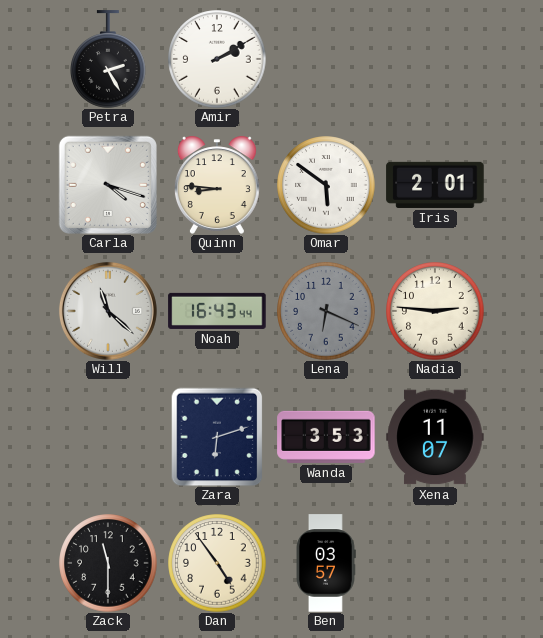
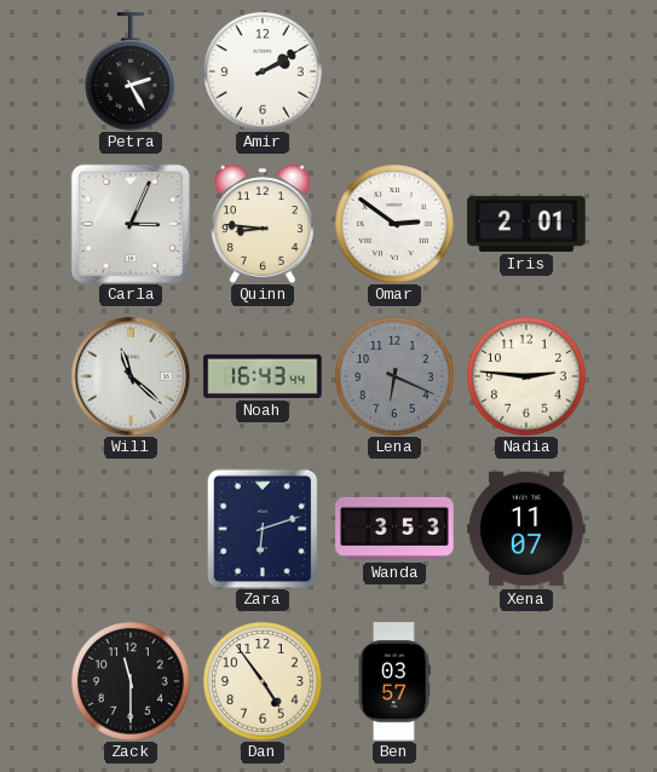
Carla: 4:18 -> 3:04 (131, 224)
Omar: 5:51 -> 2:51 (394, 224)
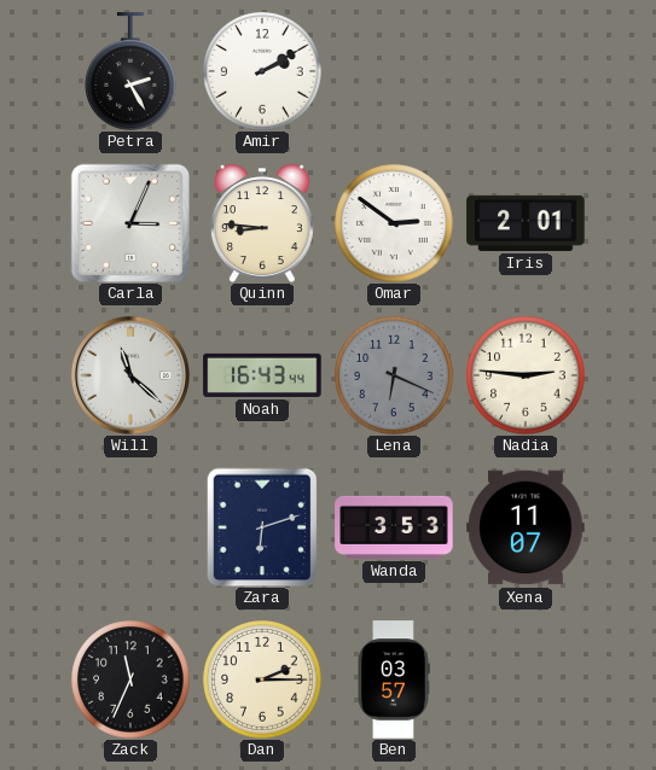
Zack: 11:30 -> 11:34 (130, 679)
Dan: 4:54 -> 2:15 (262, 679)
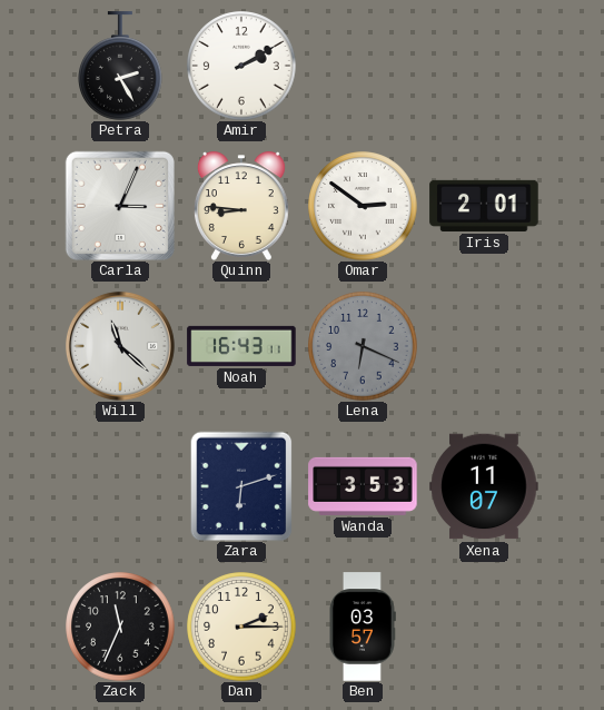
Noah: 16:43:44 -> 16:43:11 (241, 346)
Nadia: 2:46 -> none (526, 375)
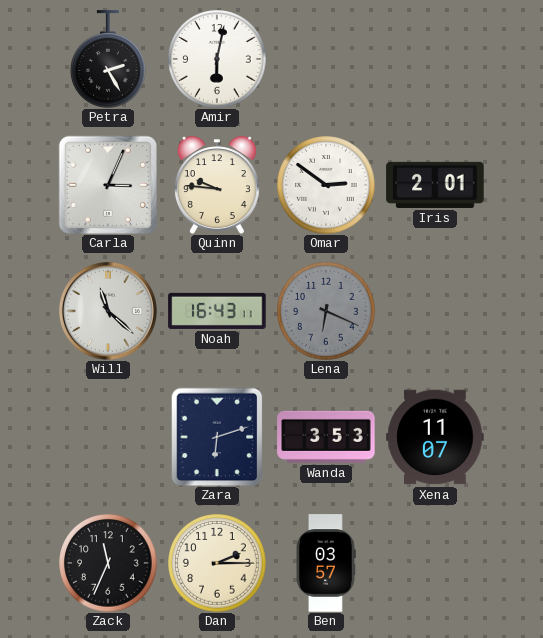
Amir: 2:10 -> 6:02 (217, 59)
Quinn: 8:46 -> 9:46 (217, 185)
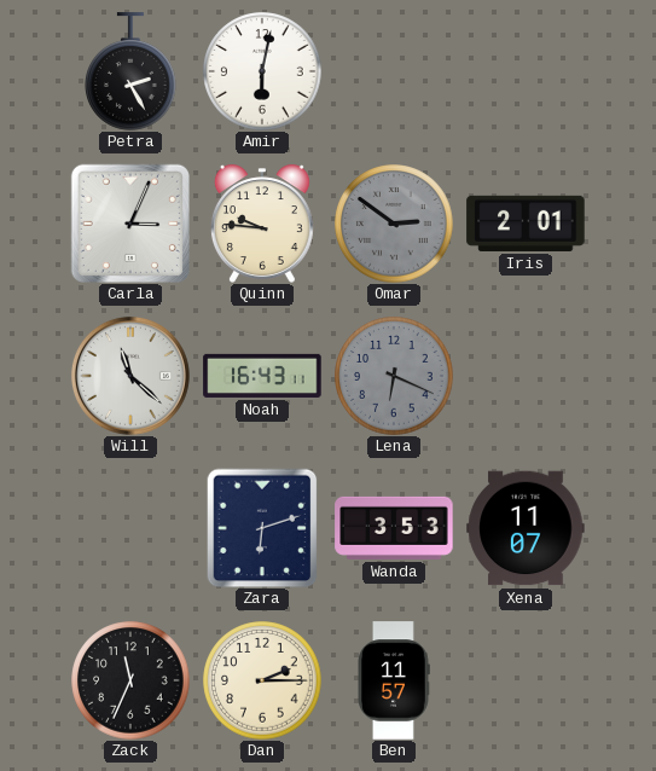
Omar dial: white -> grey (394, 224)
Ben: 03:57 -> 11:57 (394, 680)
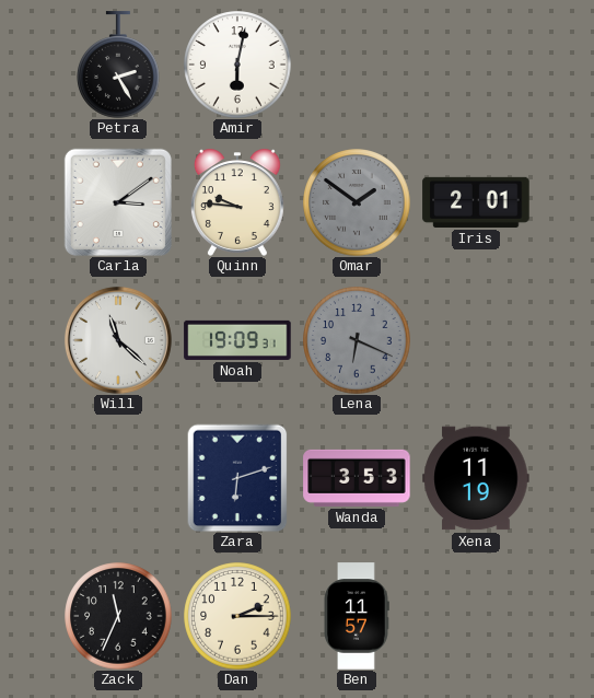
Carla: 3:04 -> 3:09 (118, 202)
Omar: 2:51 -> 1:51 (357, 202)
Noah: 16:43 -> 19:09 (237, 340)
Xena: 11:07 -> 11:19 (476, 478)
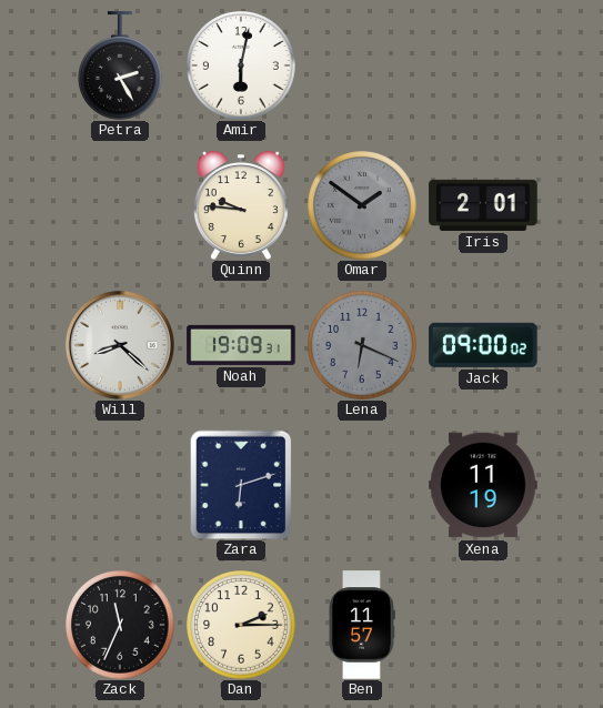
Carla: 3:09 -> none (118, 202)
Will: 11:22 -> 8:22 (120, 345)
Jack: none -> 09:00 (483, 345)
Wanda: 3:53 -> none (357, 478)
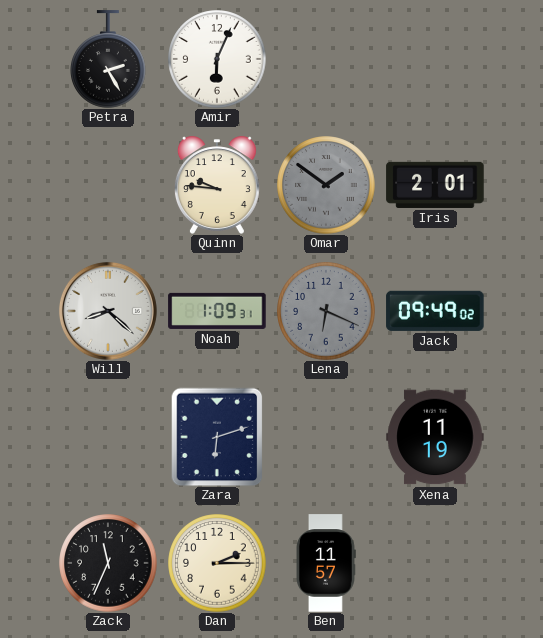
Amir: 6:02 -> 6:04 (217, 59)
Noah: 19:09 -> 1:09 (217, 311)
Jack: 09:00 -> 09:49 (435, 311)
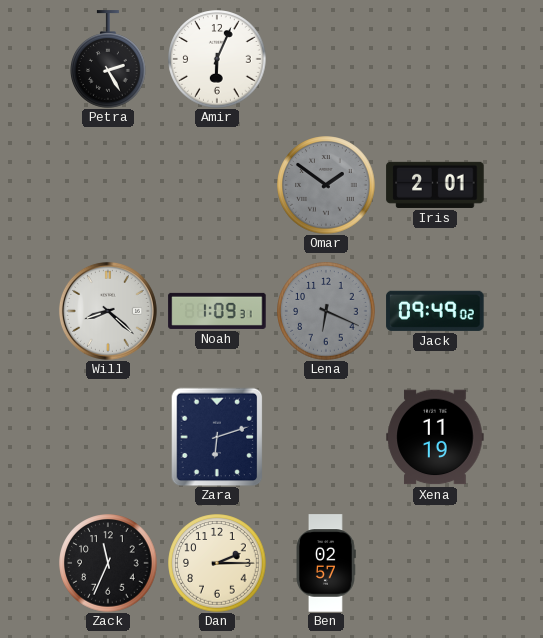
Quinn: 9:46 -> none (217, 185)
Ben: 11:57 -> 02:57 (326, 563)
